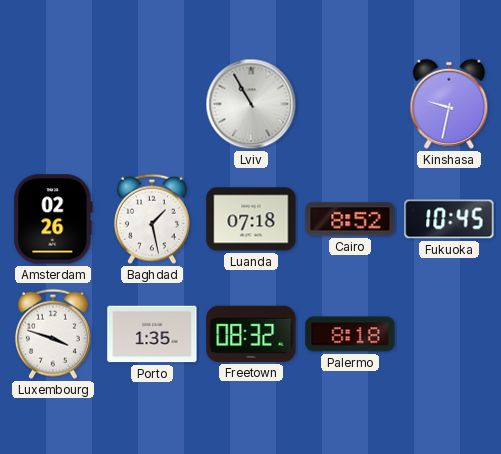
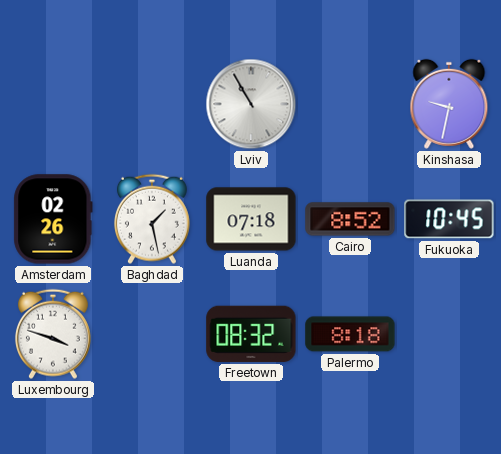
Porto: 1:35 -> none (152, 334)
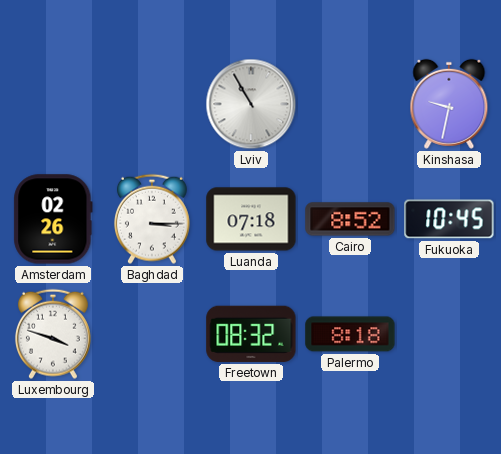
Baghdad: 1:28 -> 3:15 (152, 219)
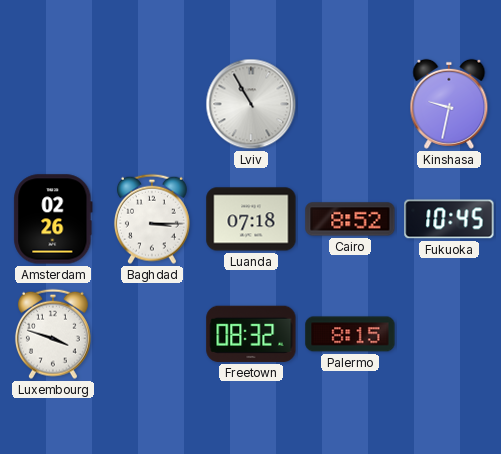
Palermo: 8:18 -> 8:15 (350, 334)
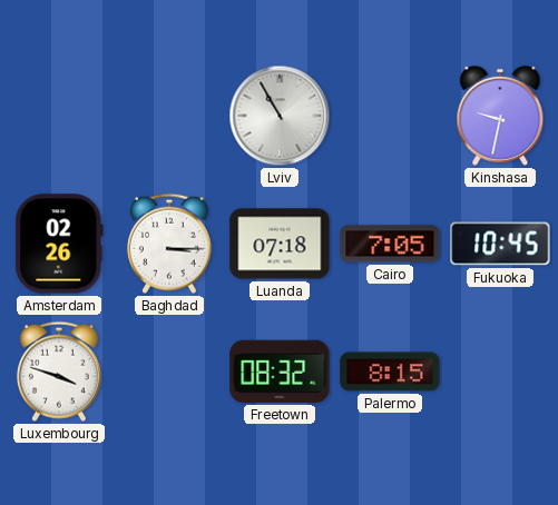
Cairo: 8:52 -> 7:05 (390, 244)
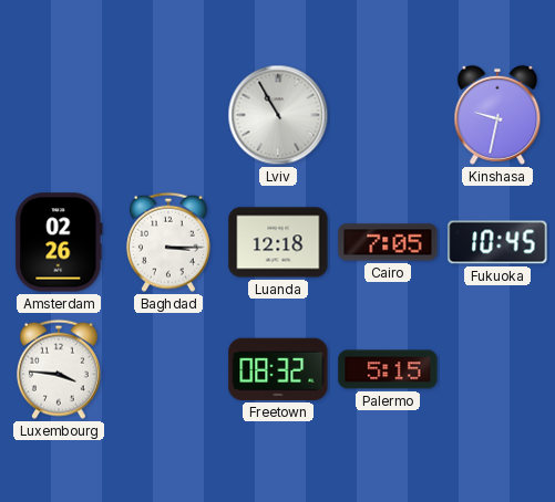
Luanda: 07:18 -> 12:18 (278, 242)
Luxembourg: 3:48 -> 3:46 (59, 369)
Palermo: 8:15 -> 5:15 (388, 369)
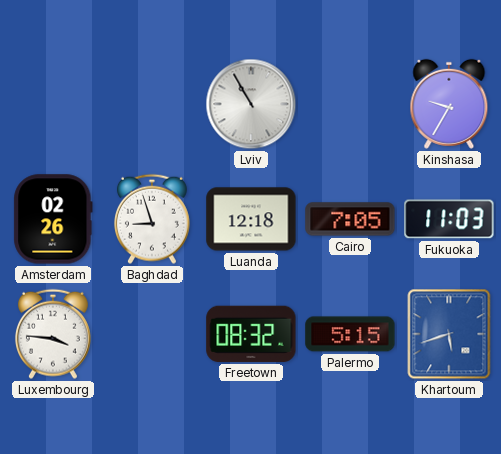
Kinshasa: 9:32 -> 9:35 (449, 104)
Baghdad: 3:15 -> 8:57 (152, 219)
Fukuoka: 10:45 -> 11:03 (449, 219)
Khartoum: none -> 5:42 (449, 334)
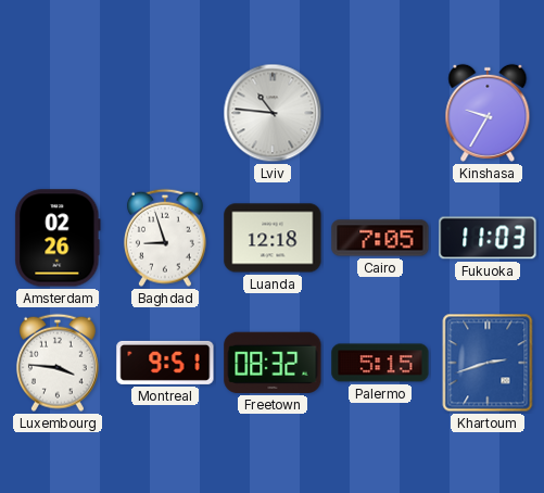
Lviv: 10:55 -> 10:46 (273, 113)
Montreal: none -> 9:51 (165, 363)
Khartoum: 5:42 -> 2:42 (488, 363)
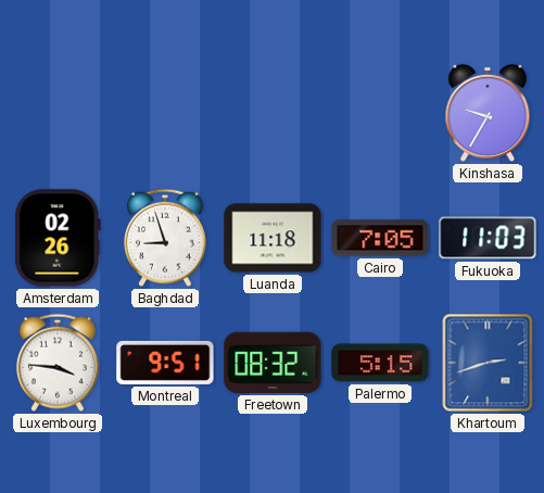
Lviv: 10:46 -> none (273, 113)
Luanda: 12:18 -> 11:18 (273, 238)
